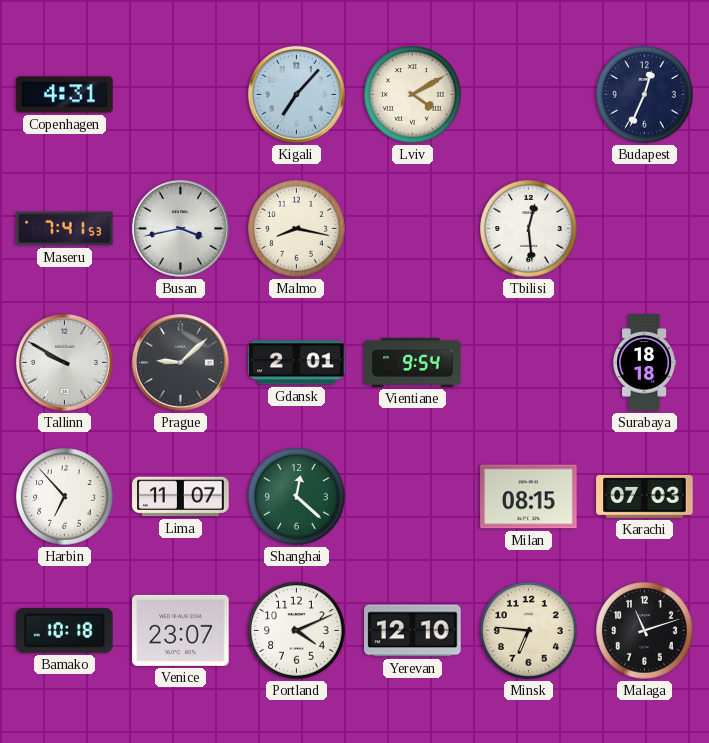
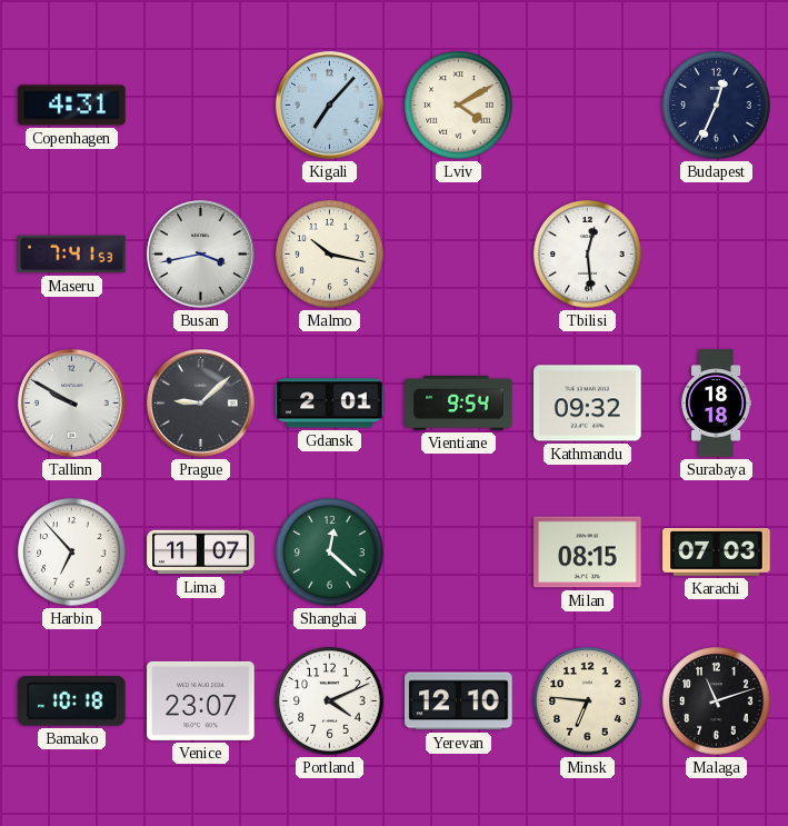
Malmo: 8:17 -> 10:17 (330, 255)
Kathmandu: none -> 09:32 (588, 404)
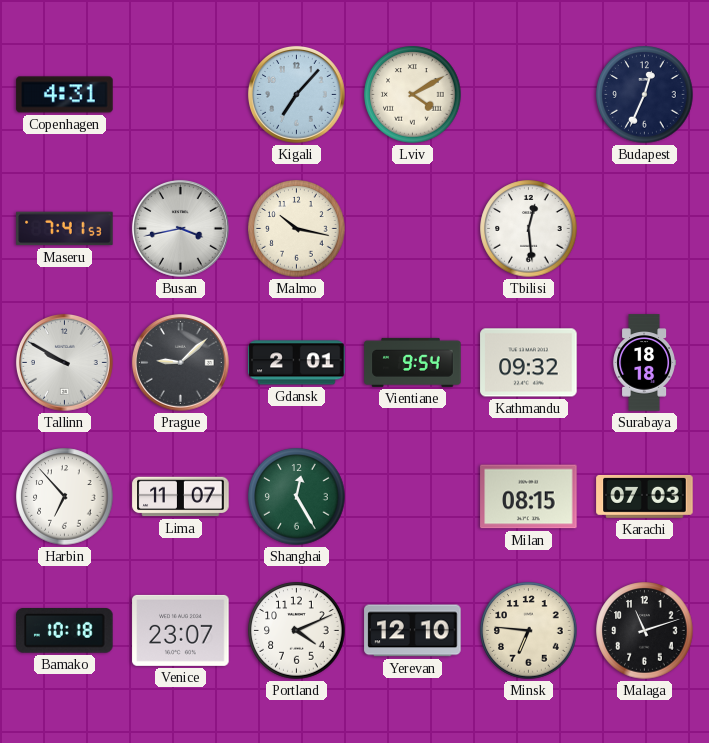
Shanghai: 12:22 -> 12:25 (297, 497)
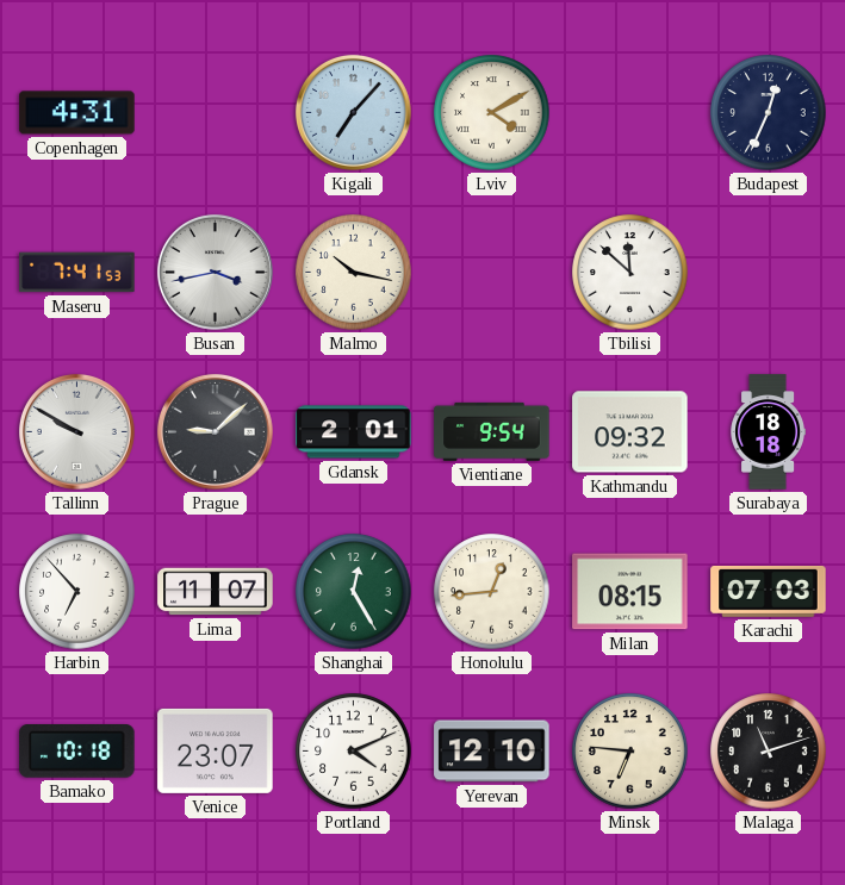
Tbilisi: 12:29 -> 11:52 (630, 273)
Honolulu: none -> 12:44 (492, 592)
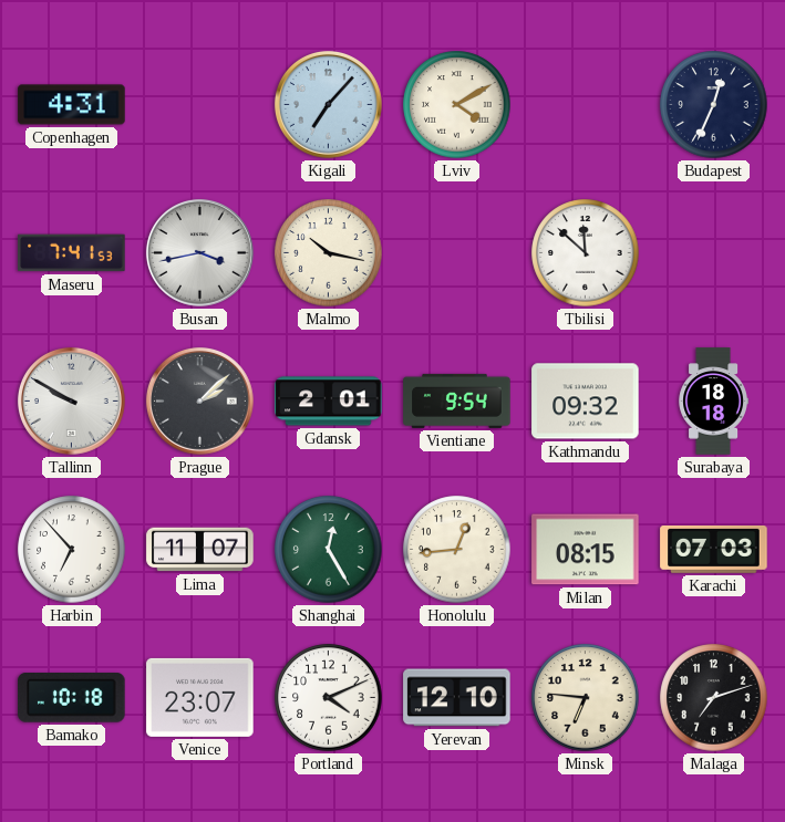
Prague: 9:08 -> 2:08 (200, 402)
Malaga: 11:12 -> 7:12 (714, 698)
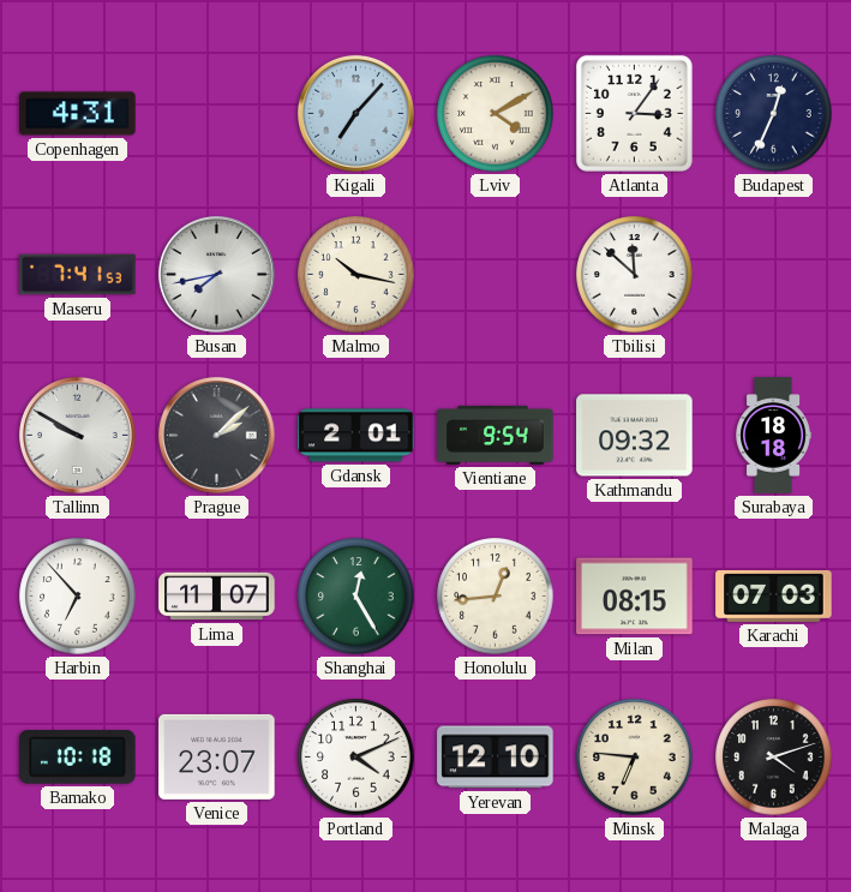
Atlanta: none -> 3:06 (634, 113)
Busan: 3:43 -> 7:43 (217, 275)
Malaga: 7:12 -> 4:12 (774, 758)
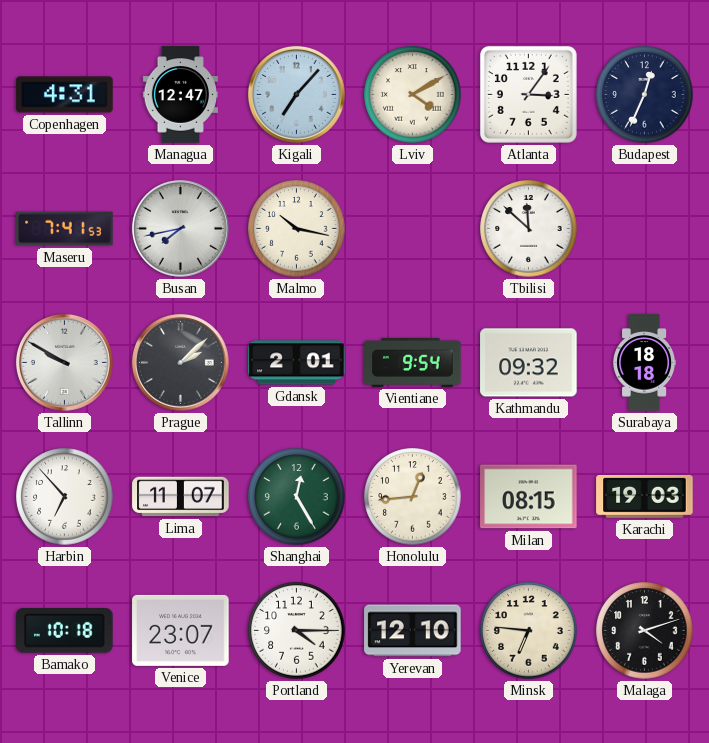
Managua: none -> 12:47 (180, 95)
Karachi: 07:03 -> 19:03 (645, 496)
Portland: 4:11 -> 4:15 (297, 631)
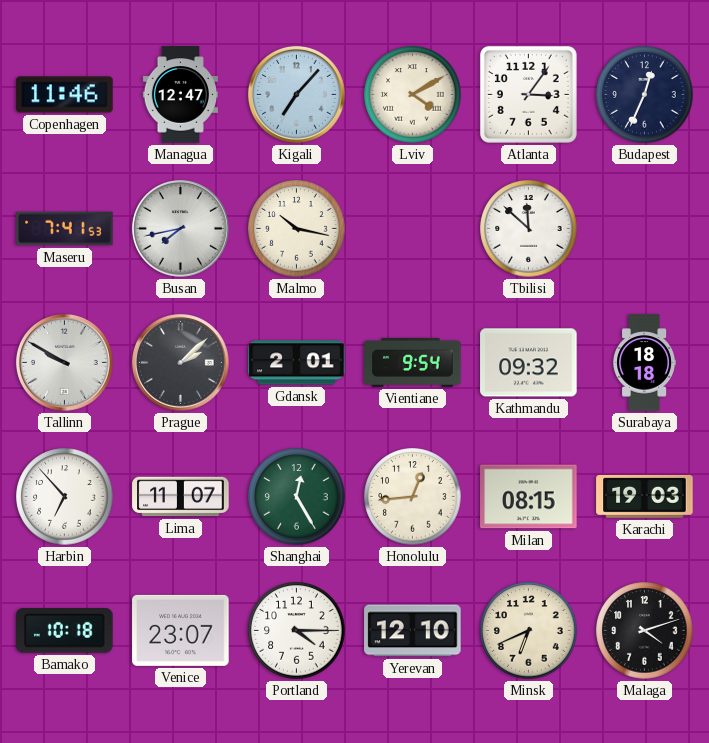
Copenhagen: 4:31 -> 11:46 (65, 95)
Minsk: 6:46 -> 6:41 (529, 631)
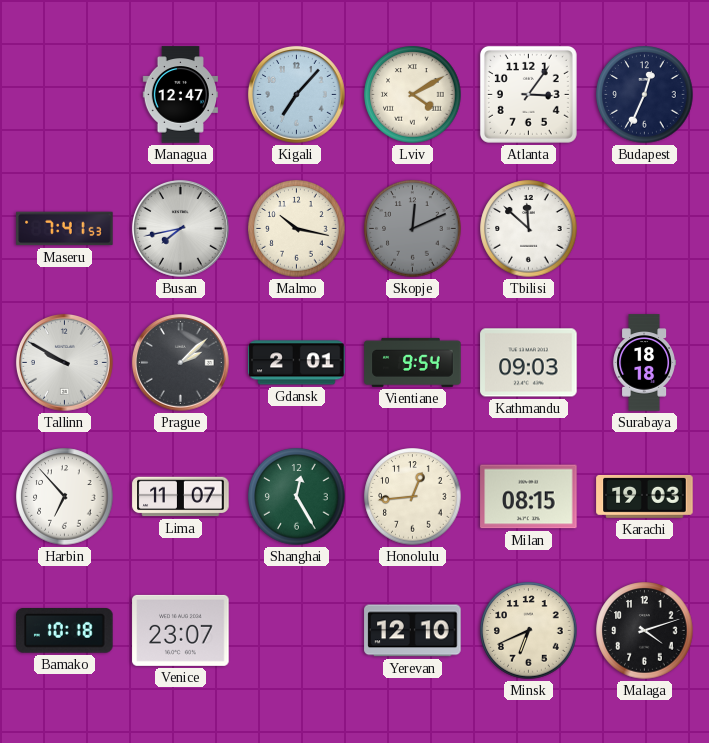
Copenhagen: 11:46 -> none (65, 95)
Skopje: none -> 12:11 (413, 229)
Kathmandu: 09:32 -> 09:03 (529, 363)
Portland: 4:15 -> none (297, 631)
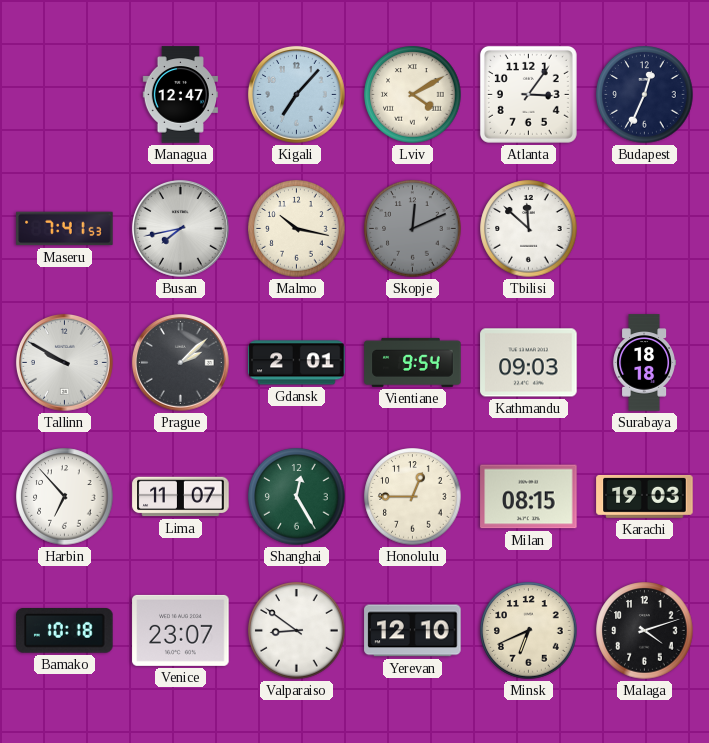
Honolulu: 12:44 -> 12:45 (413, 497)
Valparaiso: none -> 8:51 (297, 631)
